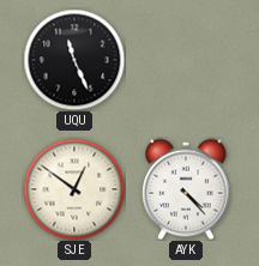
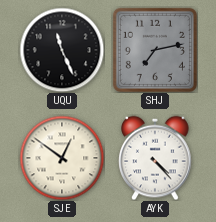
SHJ: none -> 7:13 (155, 50)
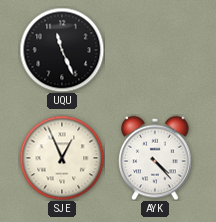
SHJ: 7:13 -> none (155, 50)
SJE: 12:51 -> 12:56 (62, 158)
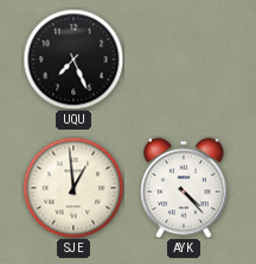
UQU: 11:26 -> 7:26 (73, 59)
SJE: 12:56 -> 12:59 (73, 188)
